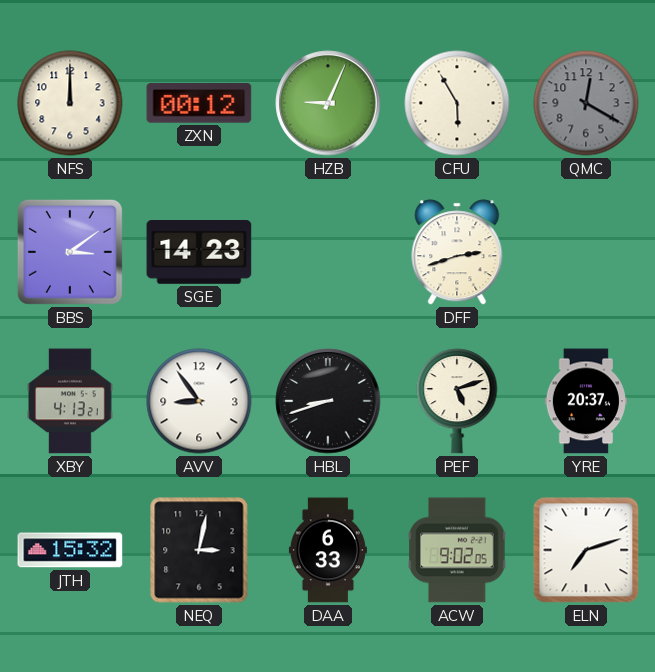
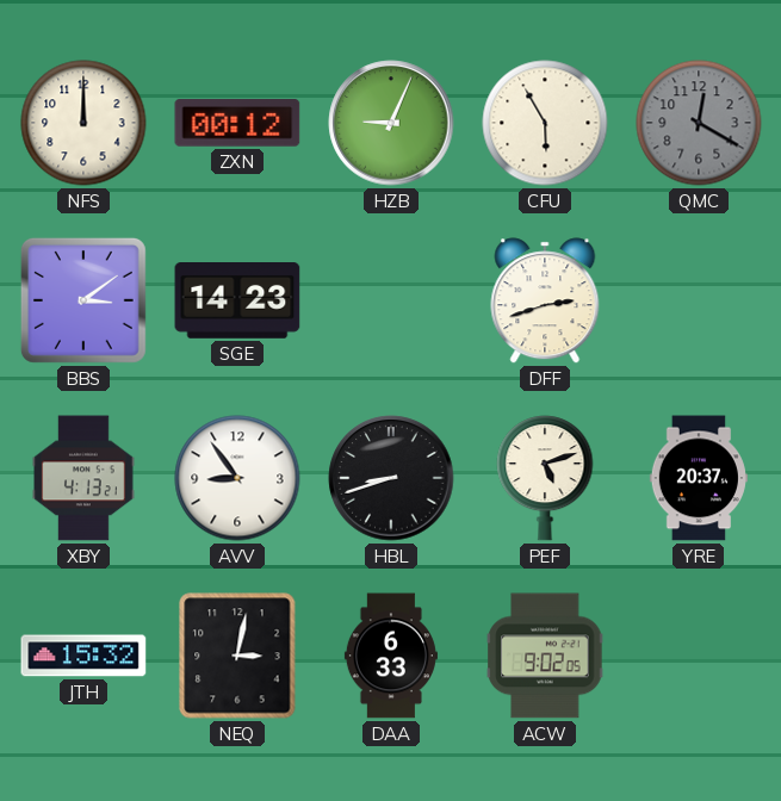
ELN: 7:12 -> none (586, 550)
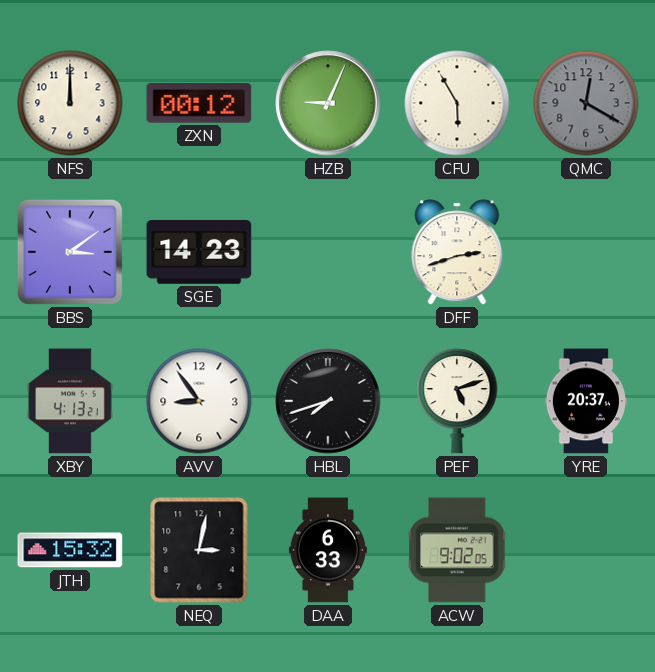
HBL: 8:42 -> 7:42 (328, 401)
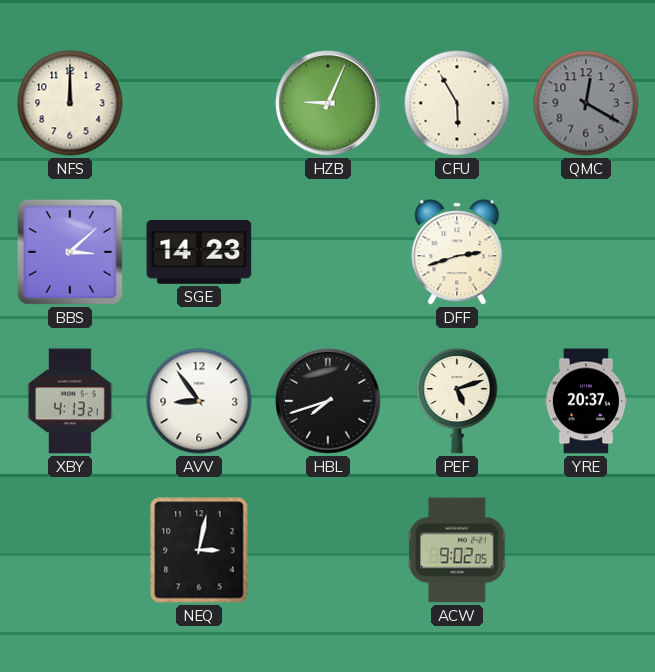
ZXN: 00:12 -> none (199, 103)
BBS: 3:09 -> 3:08 (70, 252)
JTH: 15:32 -> none (70, 550)
DAA: 6:33 -> none (328, 550)
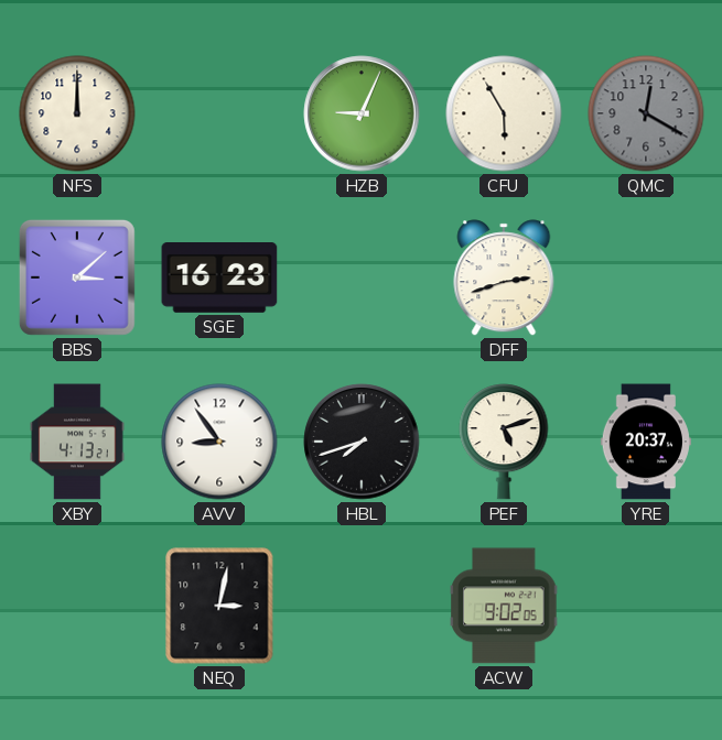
SGE: 14:23 -> 16:23 (219, 279)
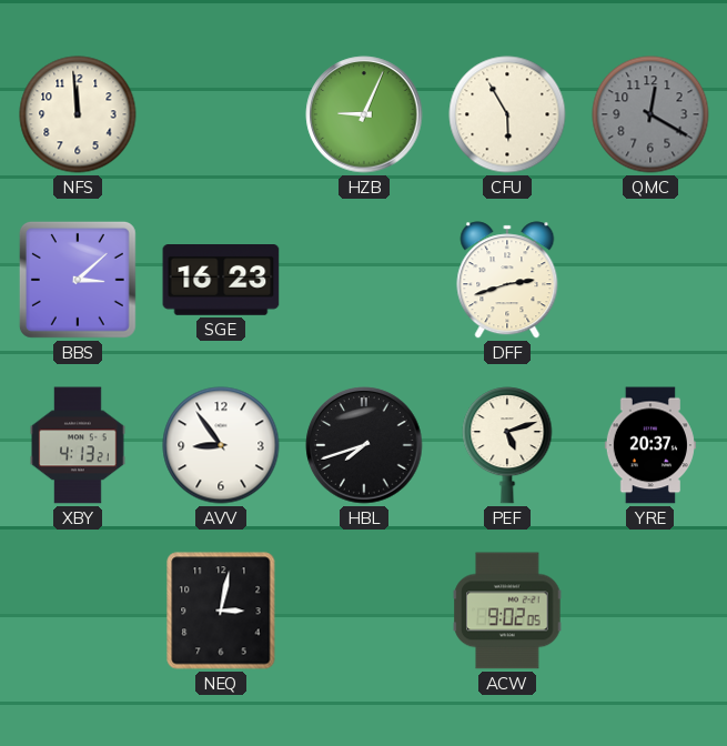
NFS: 12:00 -> 11:59 (78, 114)
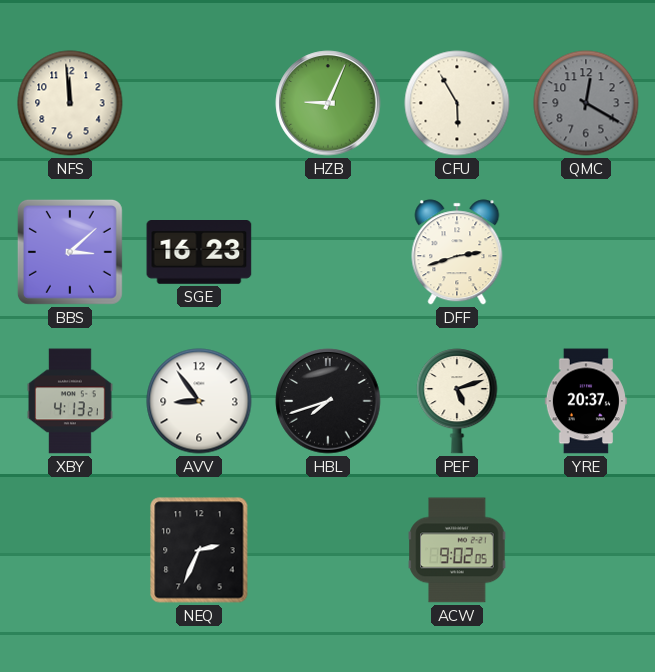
NEQ: 3:02 -> 2:34 (199, 550)
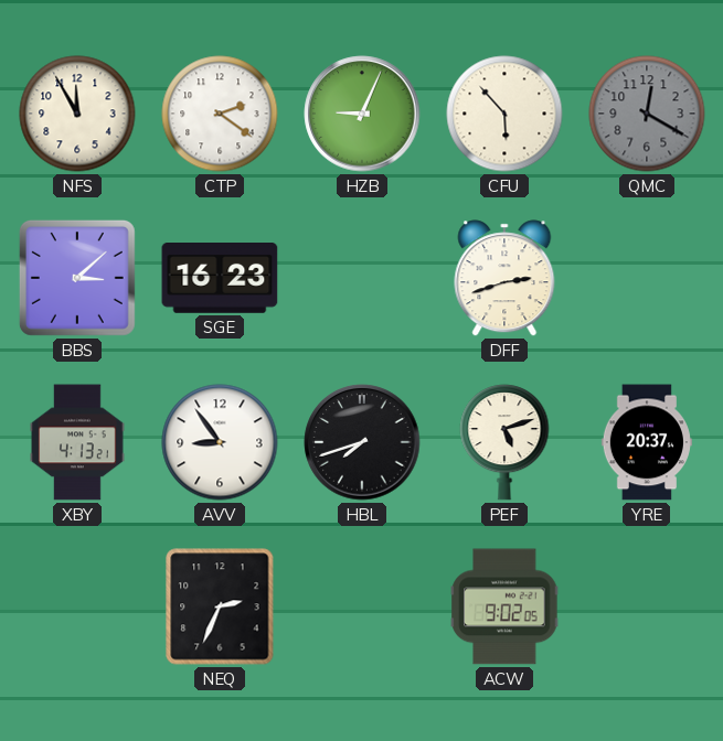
NFS: 11:59 -> 11:55 (77, 114)
CTP: none -> 2:21 (220, 114)
CFU: 5:55 -> 5:53 (504, 114)
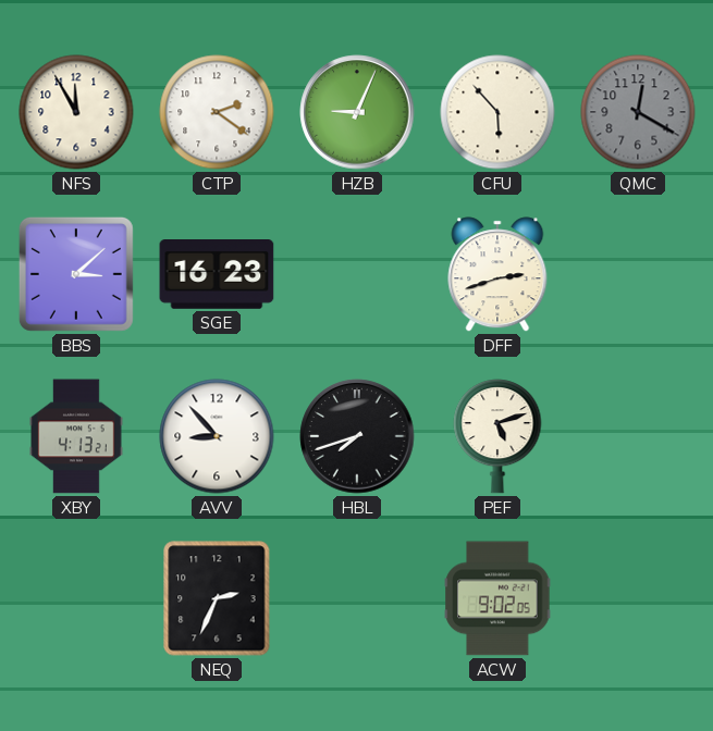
AVV: 8:54 -> 8:53 (217, 436)
YRE: 20:37 -> none (647, 442)
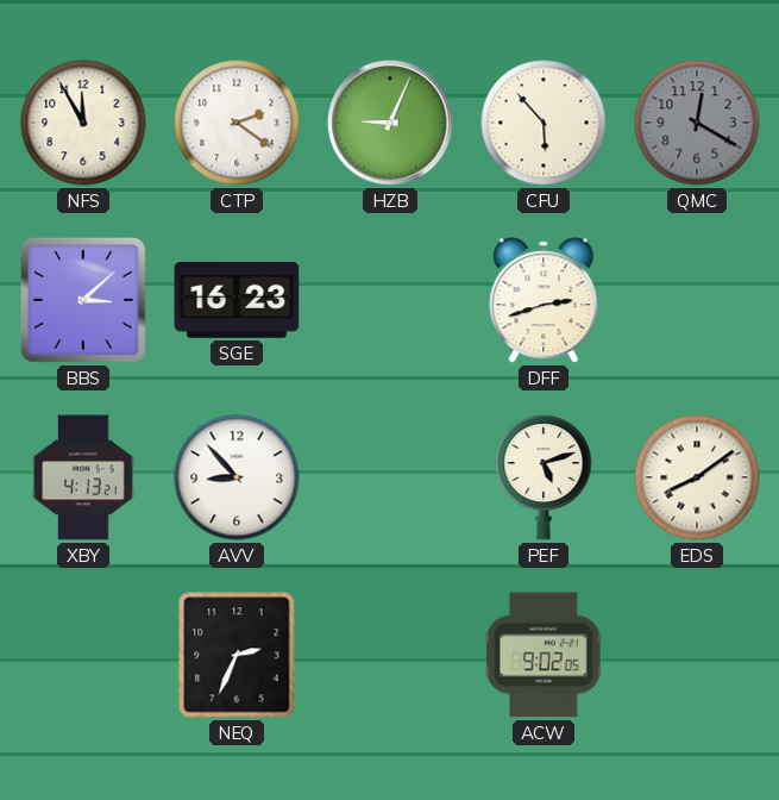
HBL: 7:42 -> none (357, 436)
EDS: none -> 8:09 (697, 477)
